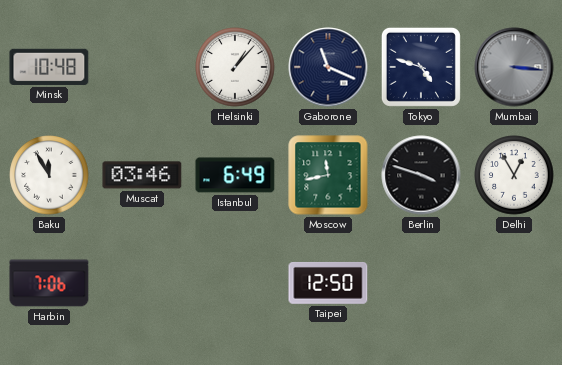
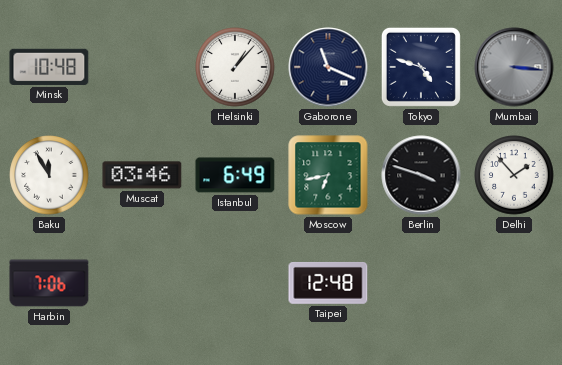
Moscow: 11:43 -> 6:43 (328, 175)
Delhi: 12:55 -> 1:53 (514, 175)
Taipei: 12:50 -> 12:48 (328, 283)
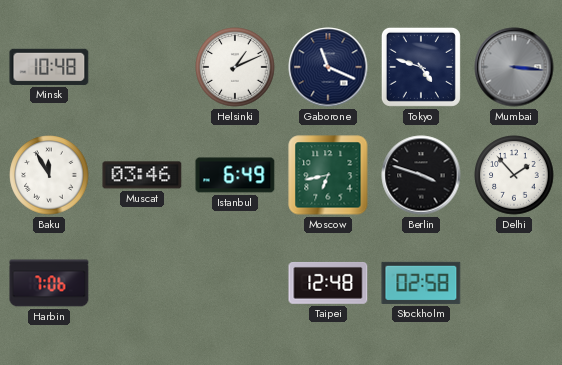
Helsinki: 1:07 -> 1:11 (235, 67)
Stockholm: none -> 02:58 (421, 283)
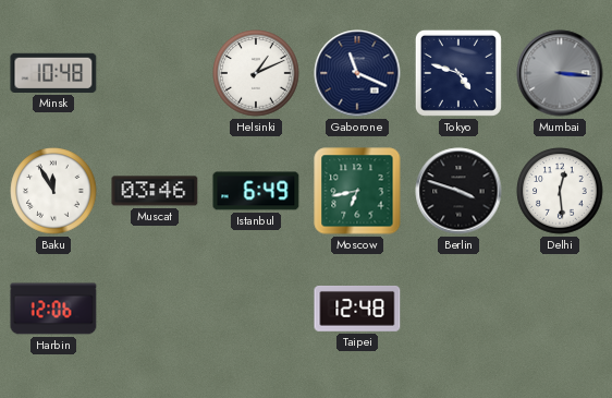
Delhi: 1:53 -> 12:29 (560, 191)
Harbin: 7:06 -> 12:06 (53, 309)
Stockholm: 02:58 -> none (421, 283)
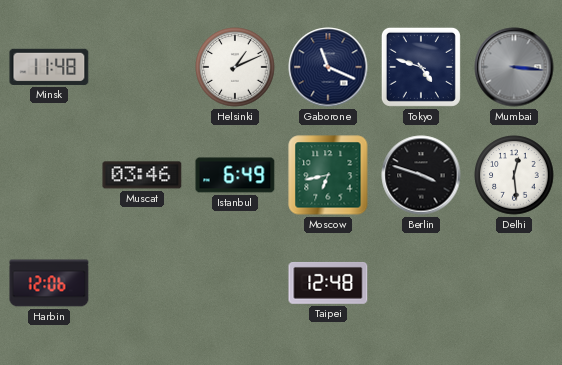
Minsk: 10:48 -> 11:48 (49, 67)
Baku: 11:55 -> none (53, 191)
